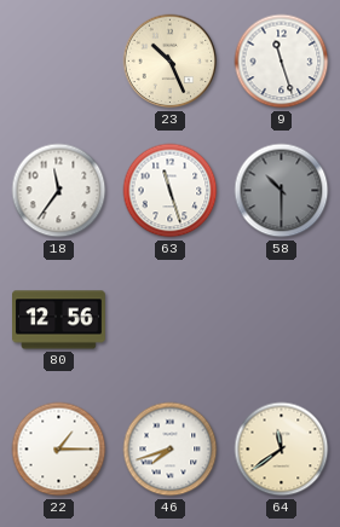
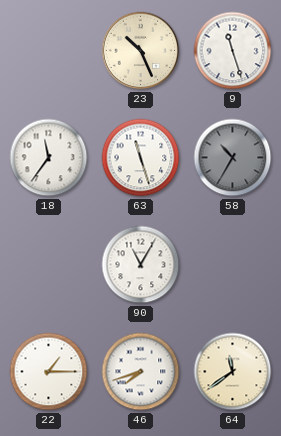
58: 10:30 -> 10:35 (233, 158)
80: 12:56 -> none (59, 320)
90: none -> 11:05 (141, 265)
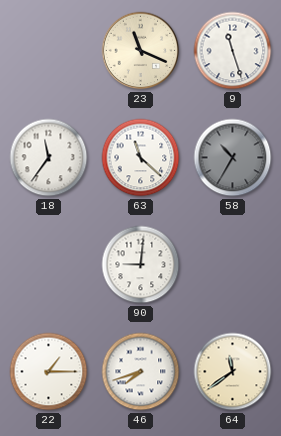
23: 10:26 -> 11:19 (141, 51)
63: 11:27 -> 11:22 (141, 158)
90: 11:05 -> 9:01 (141, 265)
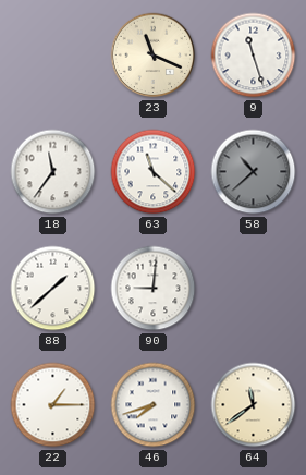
58: 10:35 -> 10:38 (254, 172)
88: none -> 1:38 (53, 289)
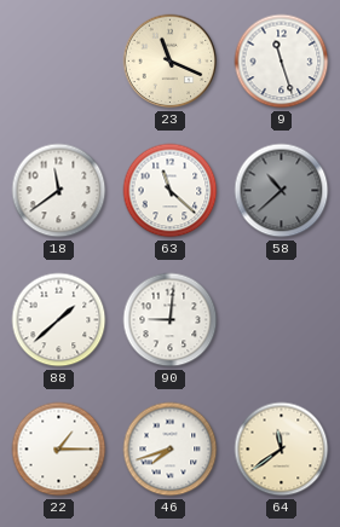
18: 11:36 -> 11:39 (59, 191)
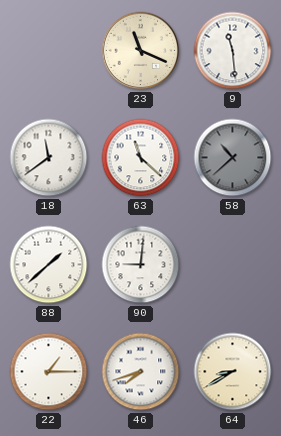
9: 11:27 -> 11:29 (233, 51)
64: 11:39 -> 8:40 (233, 372)
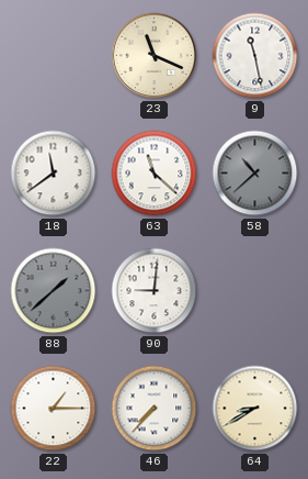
9: 11:29 -> 11:28 (255, 56)
88 dial: white -> grey (54, 291)
46: 7:42 -> 7:37 (155, 409)
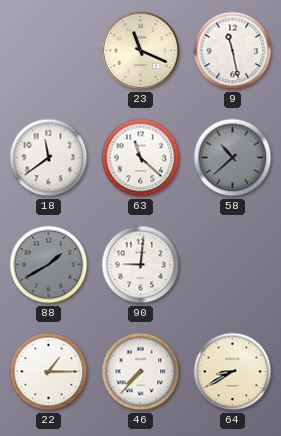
88: 1:38 -> 1:40 (49, 265)
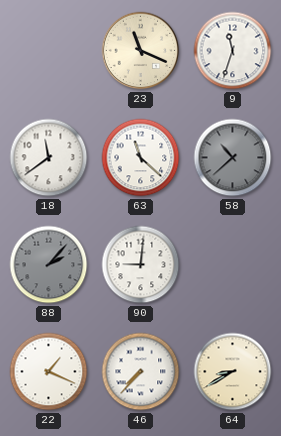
9: 11:28 -> 11:33 (233, 51)
88: 1:40 -> 2:07 (49, 265)
22: 1:15 -> 1:19 (49, 372)
